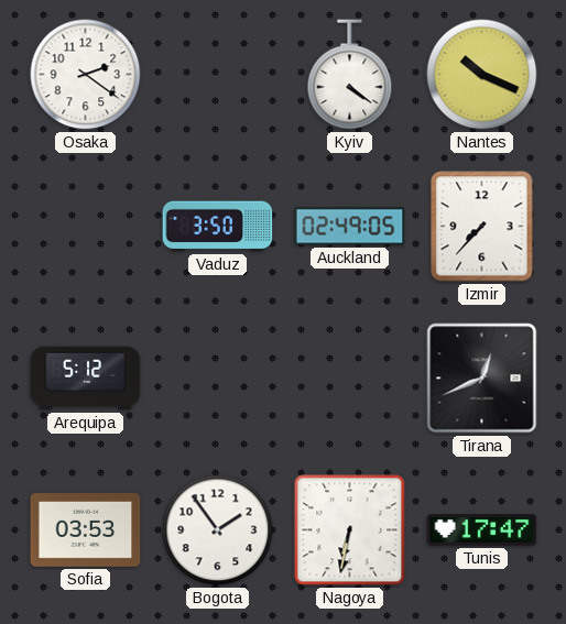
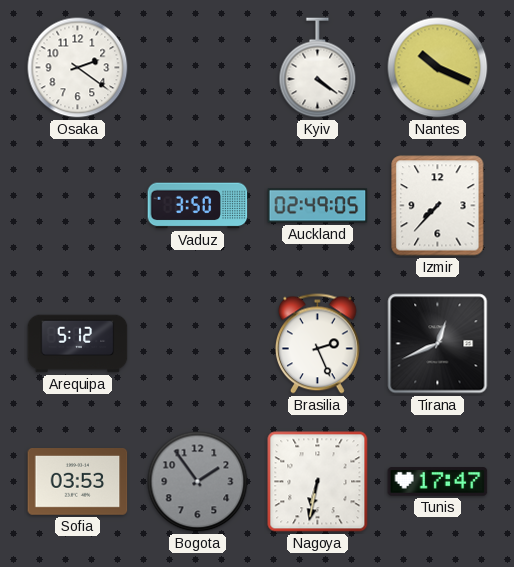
Brasilia: none -> 2:26 (317, 344)
Bogota dial: white -> grey (198, 482)
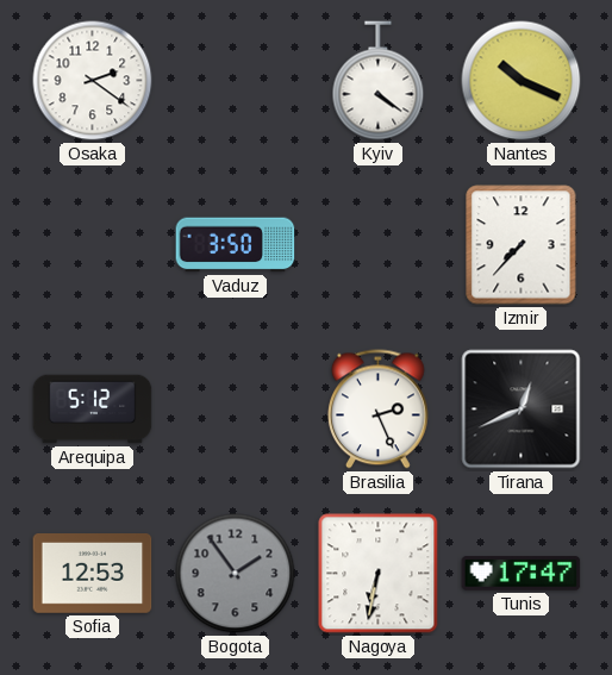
Auckland: 02:49 -> none (318, 206)
Sofia: 03:53 -> 12:53 (93, 574)
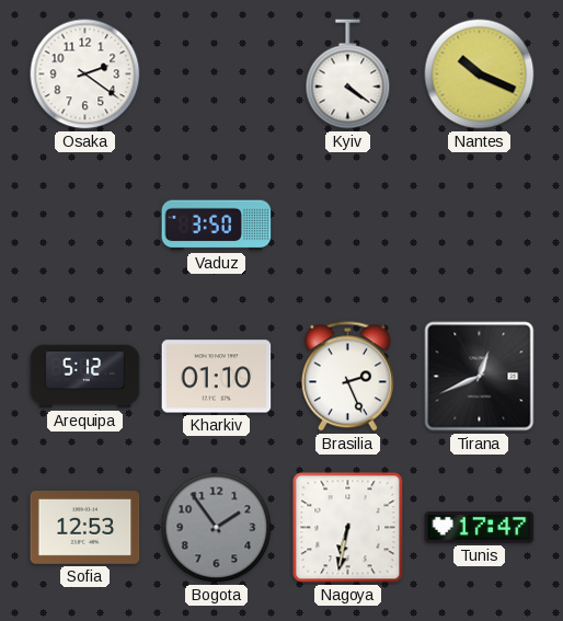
Izmir: 7:37 -> none (522, 245)
Kharkiv: none -> 01:10 (217, 377)
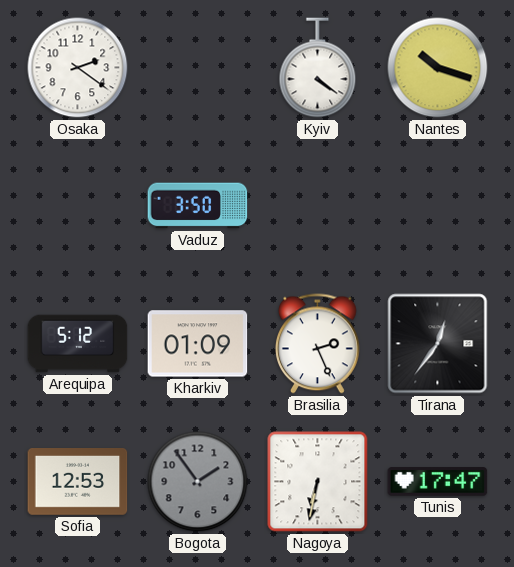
Nantes: 10:19 -> 10:18 (438, 68)
Kharkiv: 01:10 -> 01:09 (198, 344)
Tirana: 12:41 -> 12:36 (438, 344)
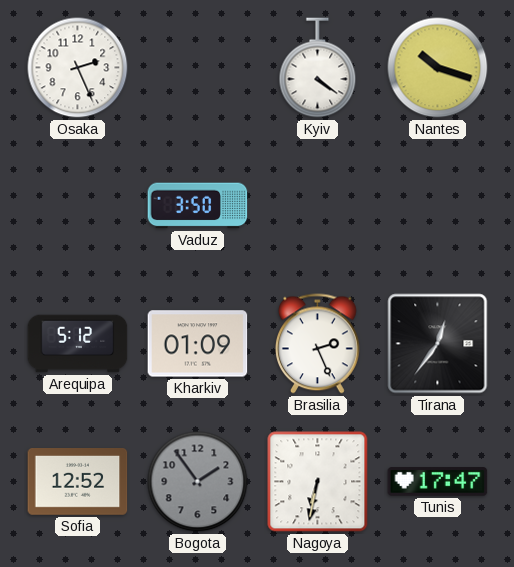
Osaka: 2:21 -> 2:26 (78, 68)
Sofia: 12:53 -> 12:52 (78, 482)
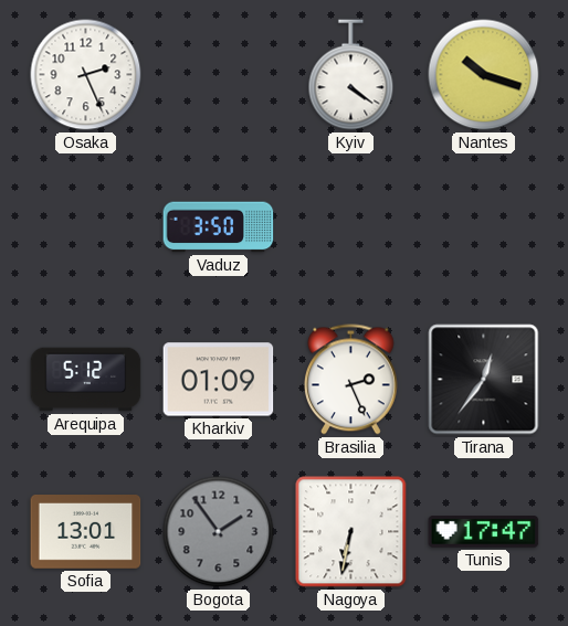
Sofia: 12:52 -> 13:01 (86, 532)
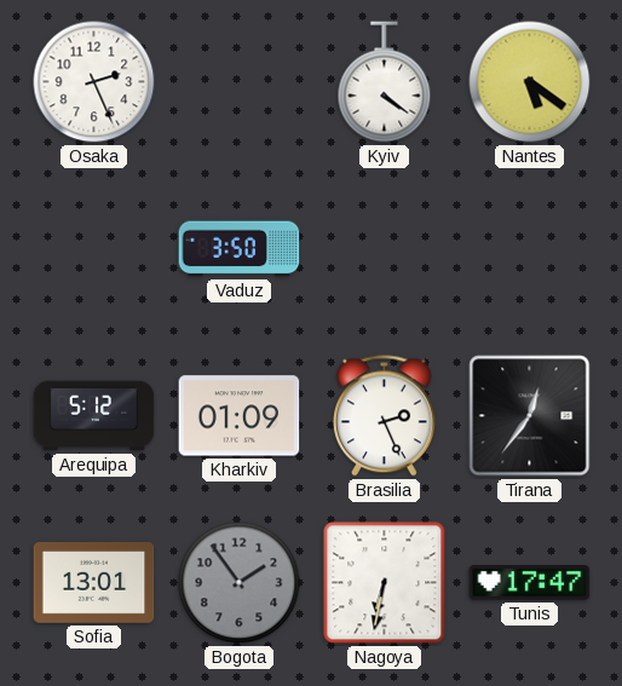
Nantes: 10:18 -> 5:21 (530, 82)
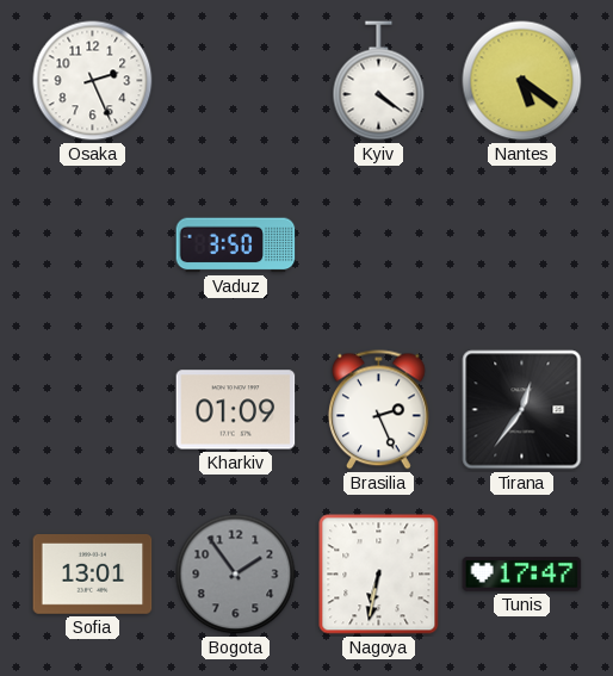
Arequipa: 5:12 -> none (94, 416)
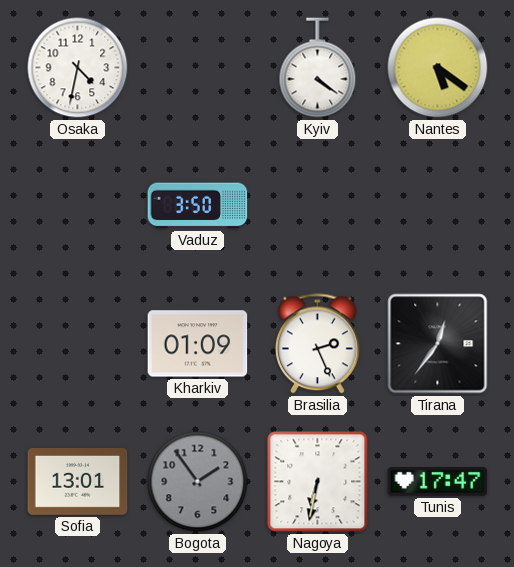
Osaka: 2:26 -> 4:32 (78, 68)
